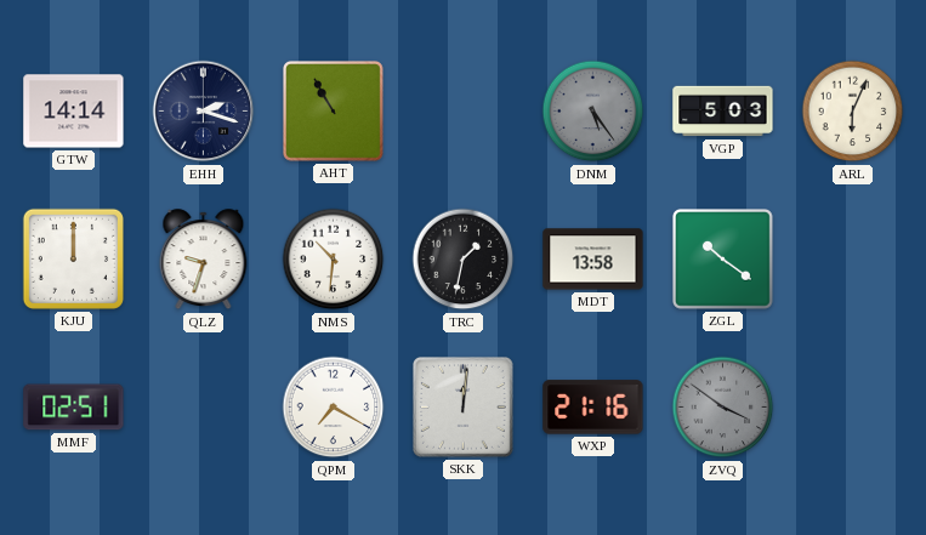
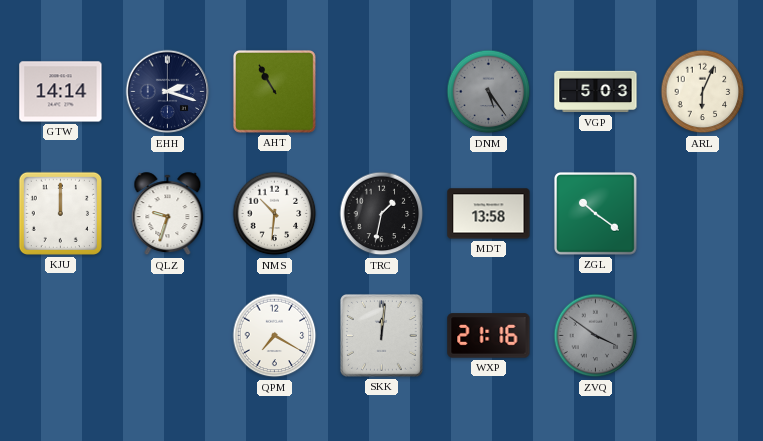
MMF: 02:51 -> none (74, 408)
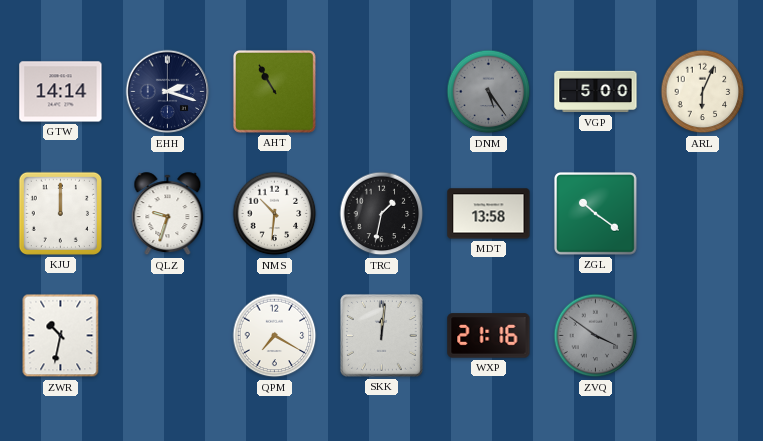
VGP: 5:03 -> 5:00 (596, 92)
ZWR: none -> 10:32 (61, 336)
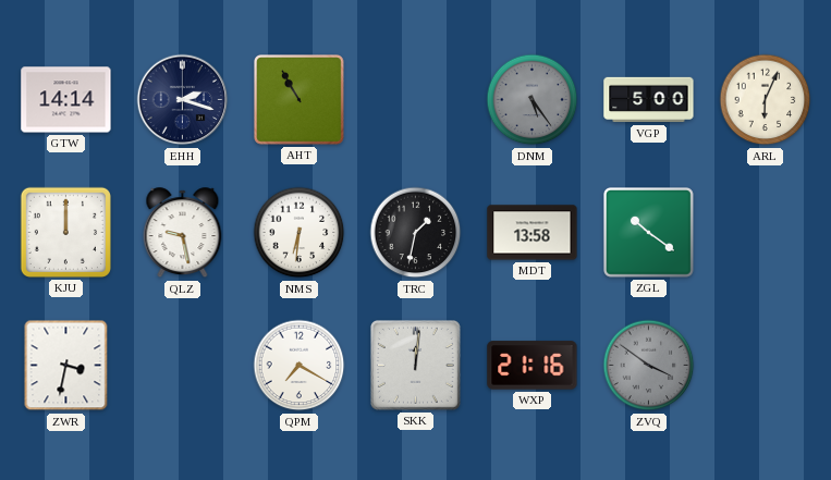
QLZ: 9:33 -> 9:28 (183, 233)
NMS: 10:31 -> 6:31 (300, 233)
ZWR: 10:32 -> 3:32 (66, 366)
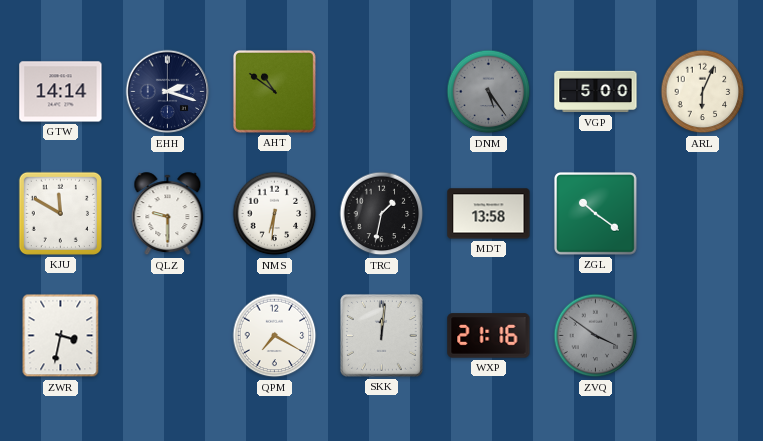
AHT: 10:55 -> 10:51 (275, 92)
KJU: 12:00 -> 11:50 (60, 213)
QLZ: 9:28 -> 9:30 (168, 214)
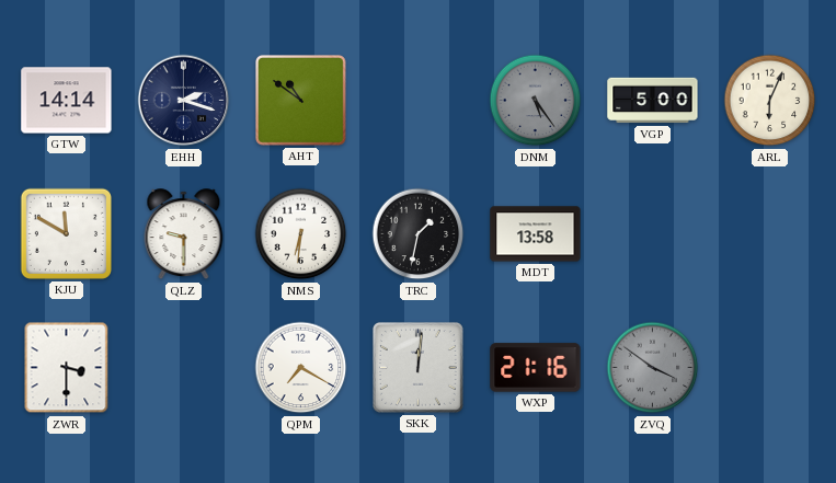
ZGL: 10:21 -> none (596, 214)
ZWR: 3:32 -> 3:30 (67, 368)
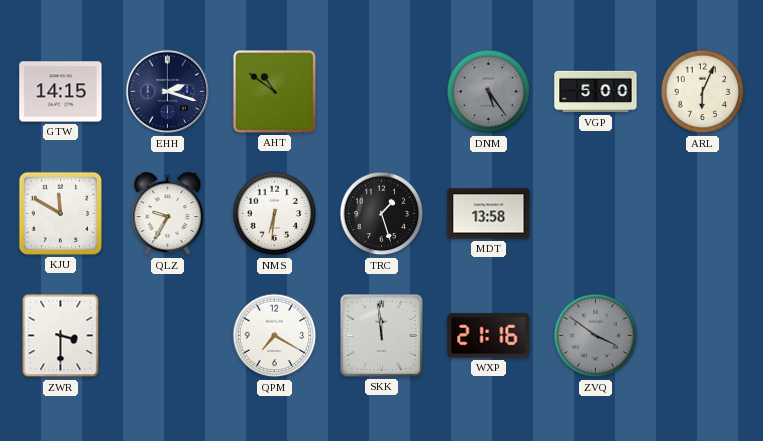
GTW: 14:14 -> 14:15 (61, 92)
QLZ: 9:30 -> 9:35 (168, 214)
TRC: 1:32 -> 1:27 (382, 214)
SKK: 12:01 -> 11:59 (382, 336)
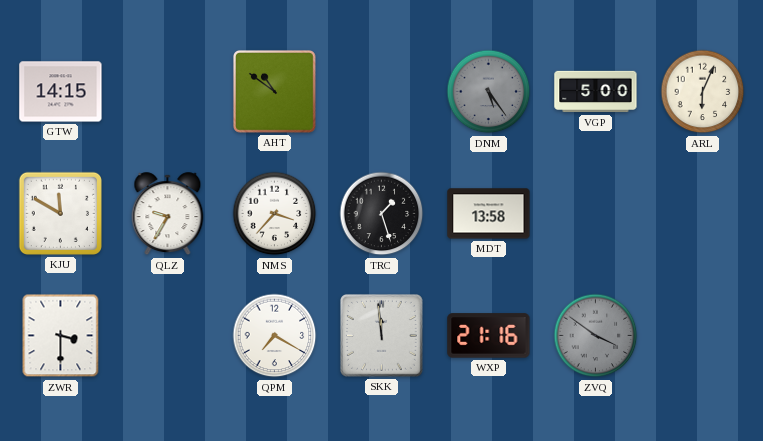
EHH: 2:18 -> none (168, 92)
NMS: 6:31 -> 3:37 (275, 214)
